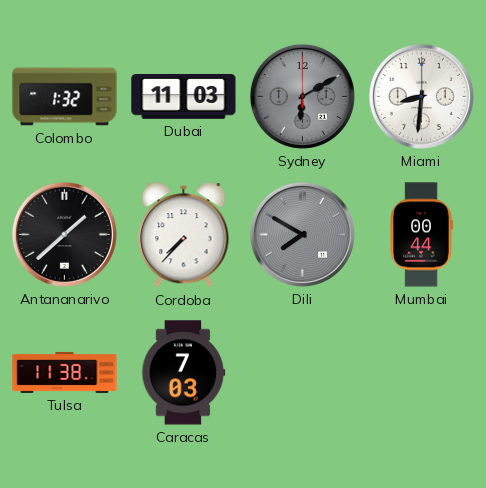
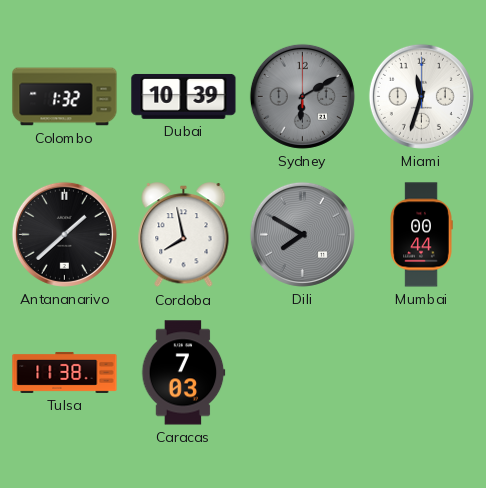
Dubai: 11:03 -> 10:39 (184, 96)
Miami: 8:31 -> 11:33 (421, 96)
Cordoba: 7:37 -> 7:58 (184, 235)
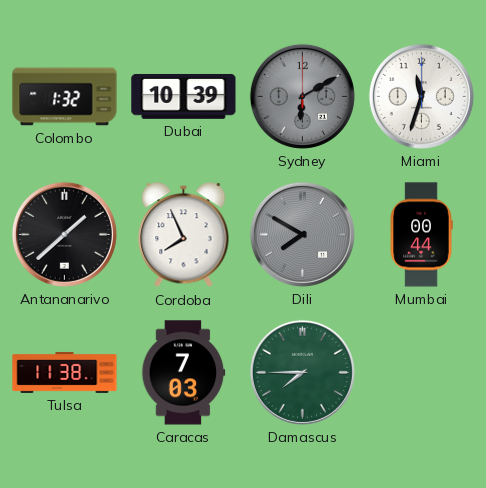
Cordoba: 7:58 -> 7:56 (184, 235)
Damascus: none -> 7:45 (302, 372)
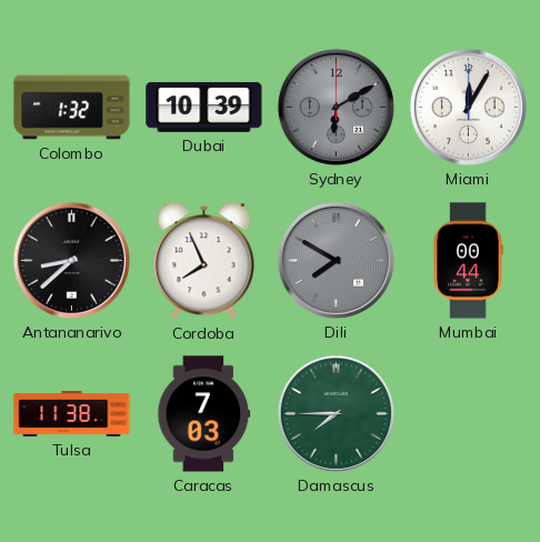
Miami: 11:33 -> 12:05 (468, 107)
Antananarivo: 1:38 -> 8:38 (71, 260)
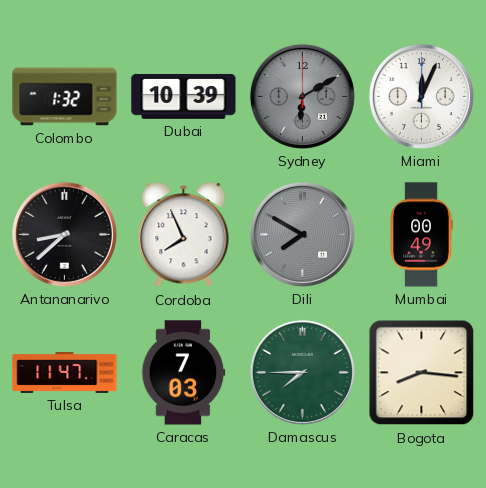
Miami: 12:05 -> 12:04 (421, 96)
Mumbai: 00:44 -> 00:49 (421, 235)
Tulsa: 11:38 -> 11:47 (65, 372)
Bogota: none -> 8:16 (422, 373)
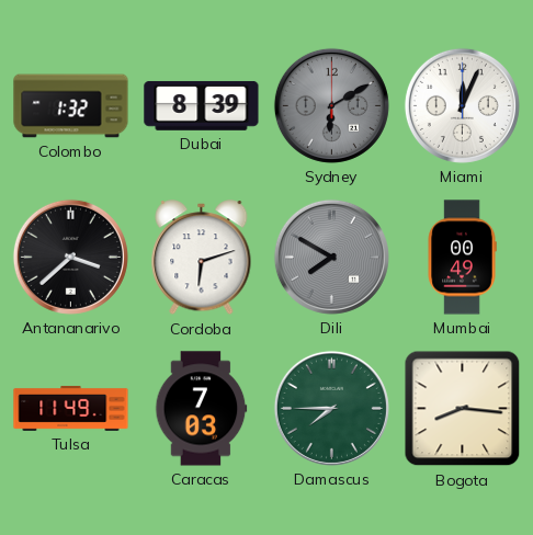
Dubai: 10:39 -> 8:39 (202, 105)
Antananarivo: 8:38 -> 3:38 (70, 257)
Cordoba: 7:56 -> 6:12 (202, 258)
Tulsa: 11:47 -> 11:49 (71, 408)
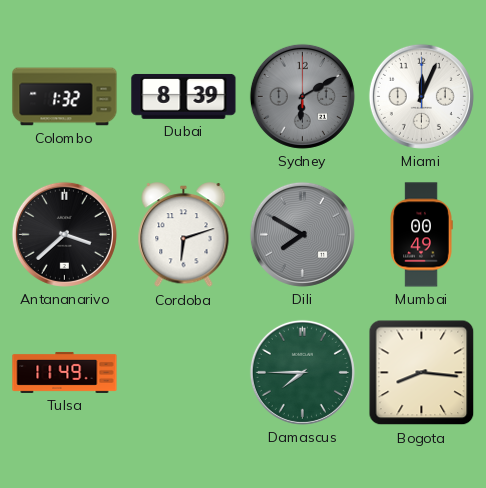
Caracas: 7:03 -> none (202, 409)
